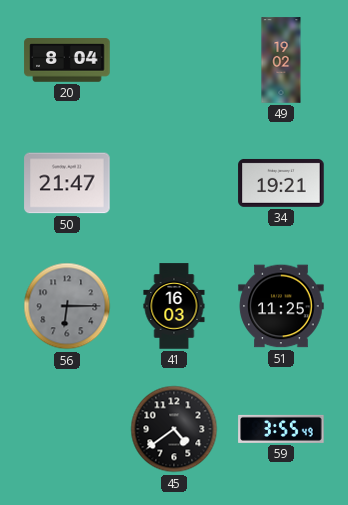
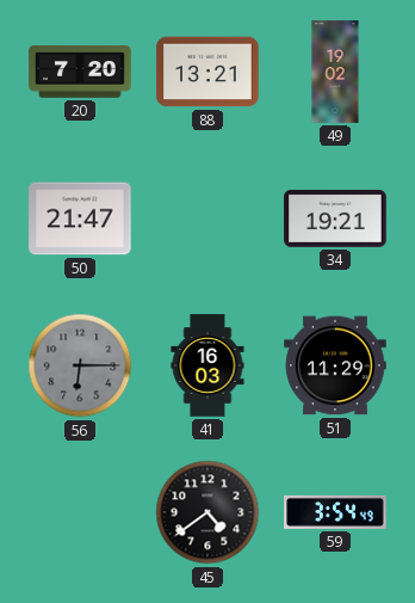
20: 8:04 -> 7:20 (80, 72)
88: none -> 13:21 (207, 72)
51: 11:25 -> 11:29 (335, 365)
59: 3:55 -> 3:54 (335, 512)
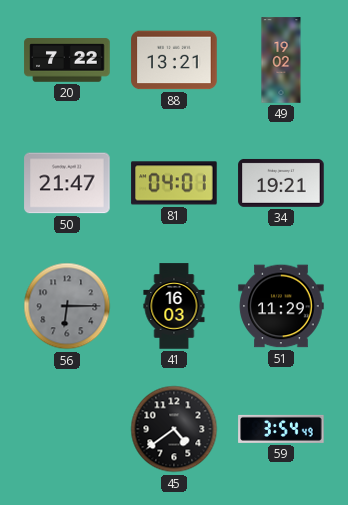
20: 7:20 -> 7:22 (67, 60)
81: none -> 04:01 (174, 183)
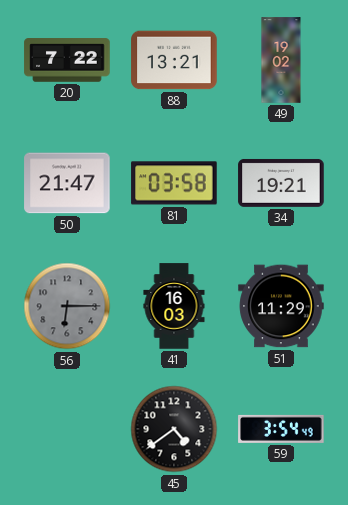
81: 04:01 -> 03:58 (174, 183)
